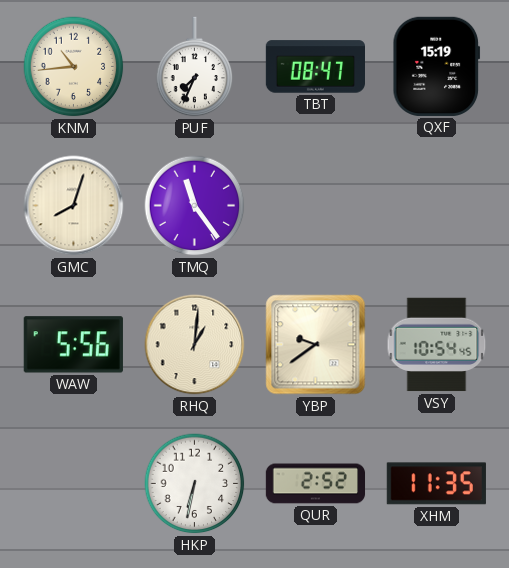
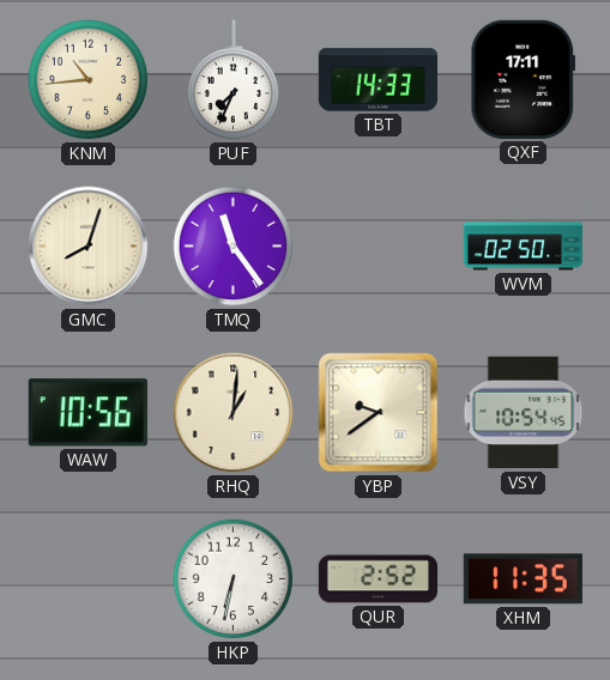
TBT: 08:47 -> 14:33 (378, 80)
QXF: 15:19 -> 17:11 (523, 79)
WVM: none -> 02:50 (524, 247)
WAW: 5:56 -> 10:56 (87, 413)
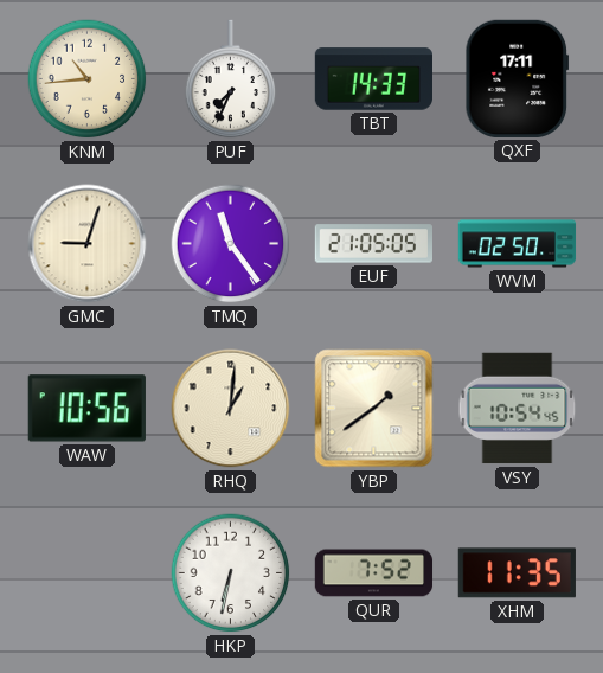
GMC: 8:03 -> 9:03 (88, 244)
EUF: none -> 21:05 (373, 244)
YBP: 9:39 -> 1:39 (374, 409)
QUR: 2:52 -> 7:52 (374, 573)
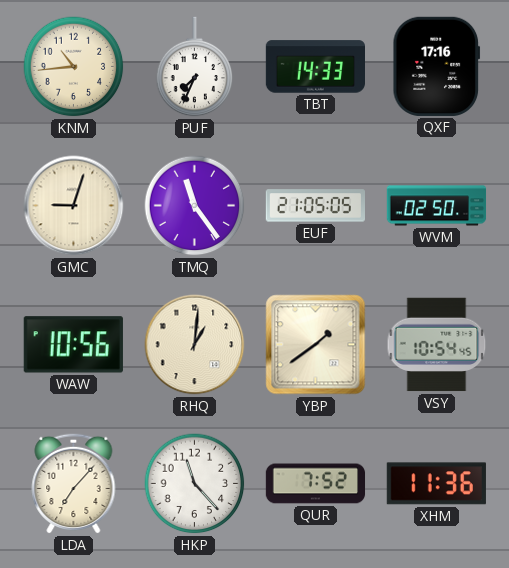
QXF: 17:11 -> 17:16 (436, 66)
LDA: none -> 7:07 (74, 483)
HKP: 6:32 -> 11:23 (195, 484)
XHM: 11:35 -> 11:36 (436, 484)
